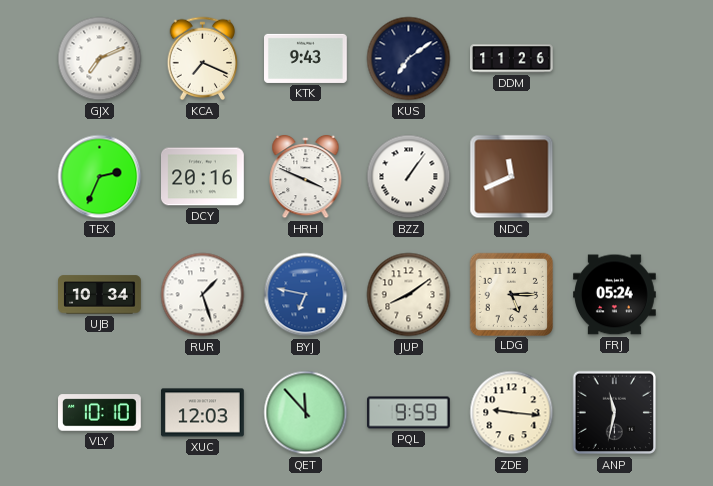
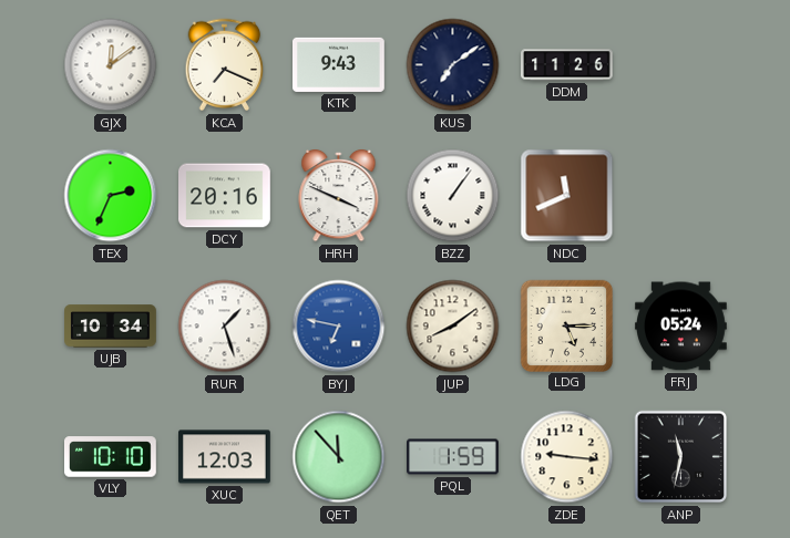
GJX: 7:11 -> 12:09 (111, 65)
PQL: 9:59 -> 1:59 (453, 457)
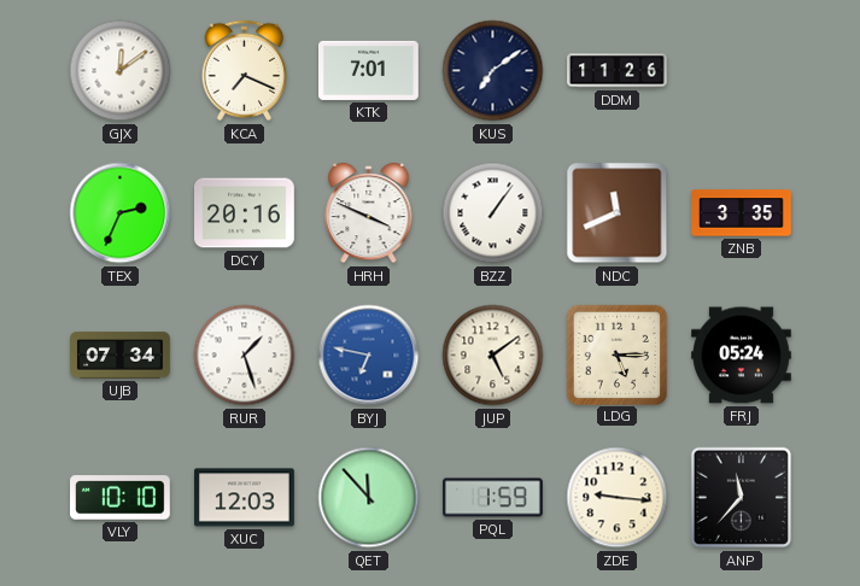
KTK: 9:43 -> 7:01 (369, 70)
ZNB: none -> 3:35 (742, 213)
UJB: 10:34 -> 07:34 (121, 356)
JUP: 8:09 -> 5:09 (493, 356)
ANP: 11:32 -> 11:37 (742, 498)
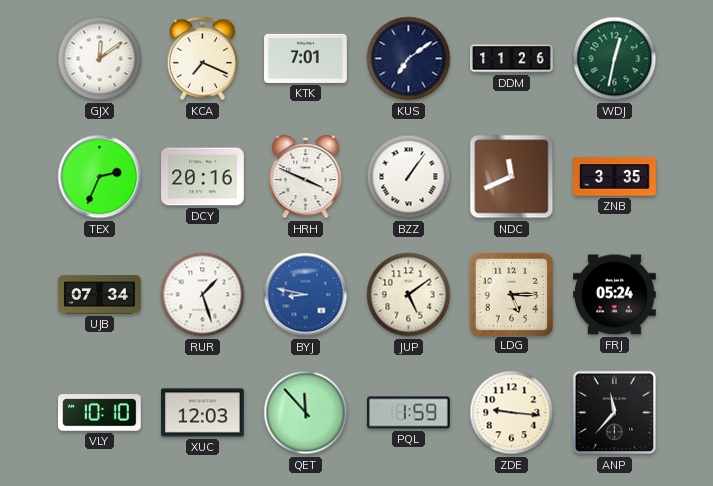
WDJ: none -> 12:32 (615, 59)
BYJ: 6:47 -> 8:47 (306, 295)
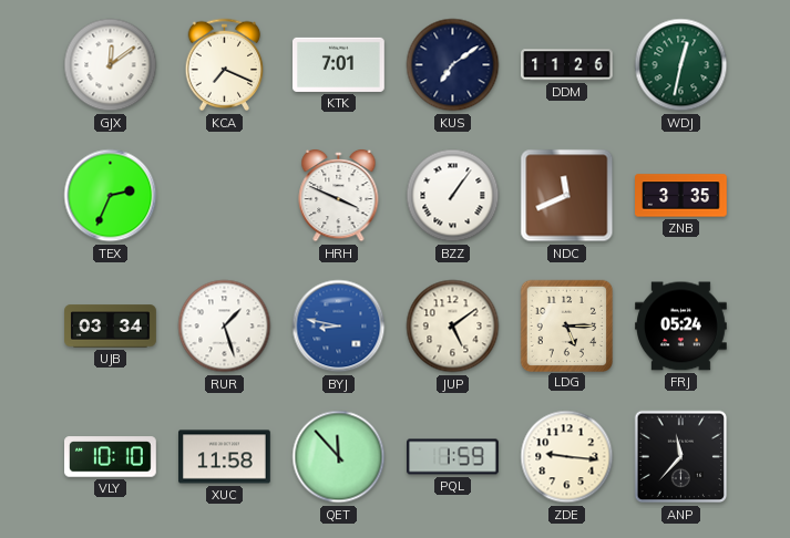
DCY: 20:16 -> none (203, 177)
UJB: 07:34 -> 03:34 (111, 327)
XUC: 12:03 -> 11:58 (225, 457)
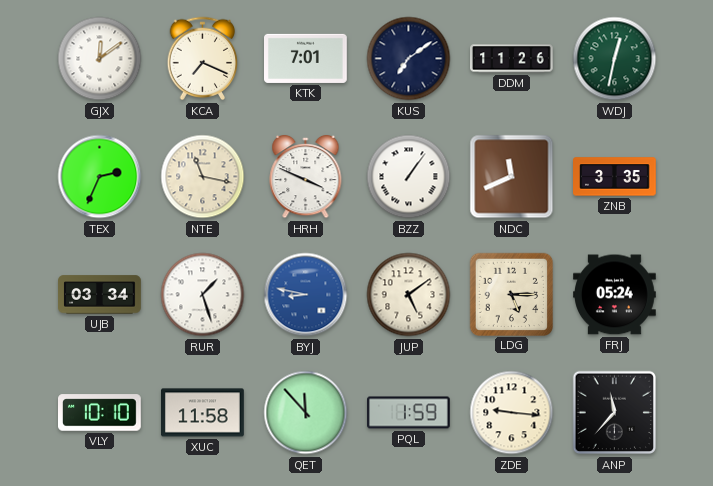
NTE: none -> 11:17 (203, 177)
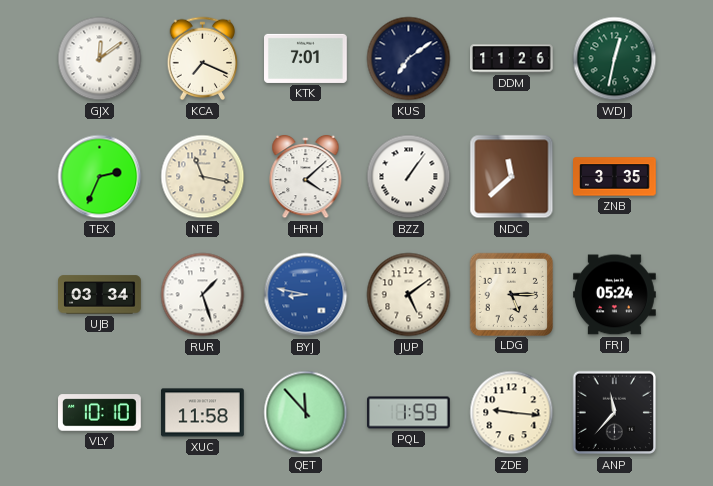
HRH: 3:49 -> 4:08 (306, 177)
NDC: 11:41 -> 11:38 (512, 177)
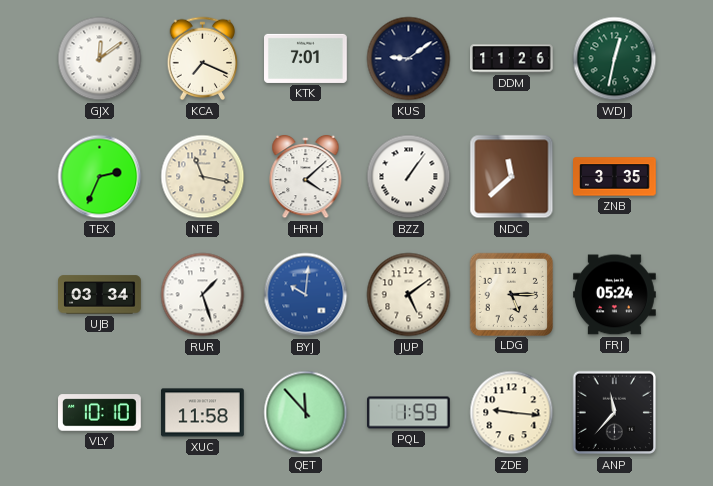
KUS: 7:09 -> 9:09 (409, 59)
BYJ: 8:47 -> 10:01 (306, 295)
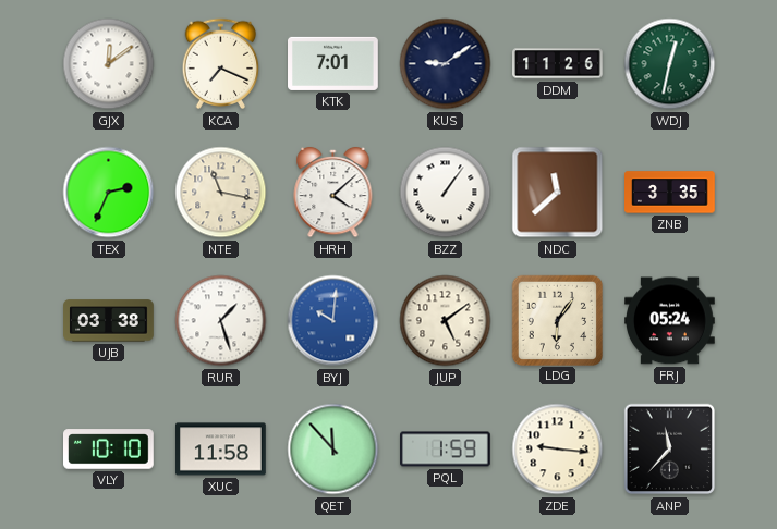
UJB: 03:34 -> 03:38 (109, 321)
LDG: 5:15 -> 6:06 (557, 320)
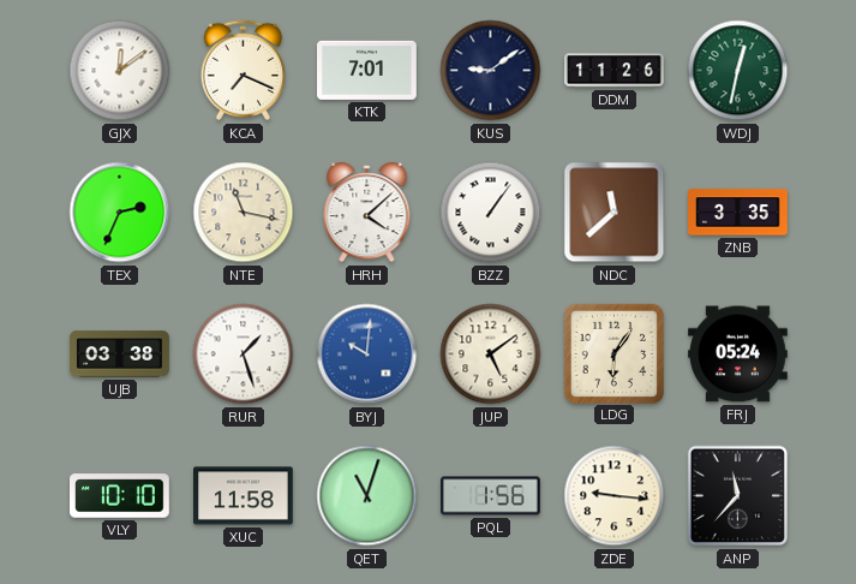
QET: 11:53 -> 11:03 (367, 496)
PQL: 1:59 -> 1:56 (491, 496)
